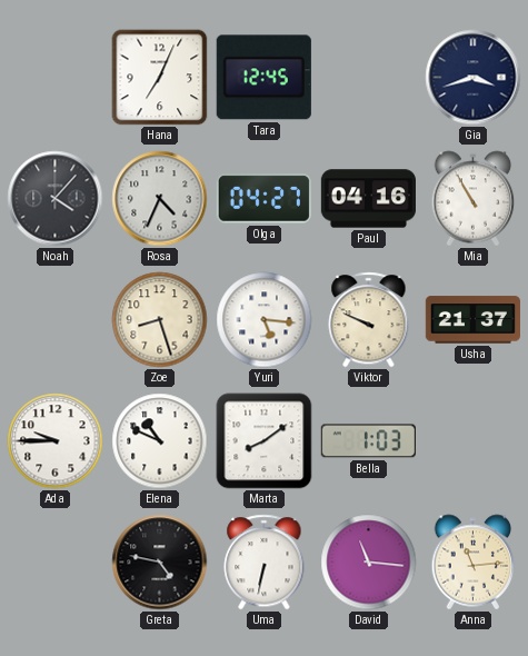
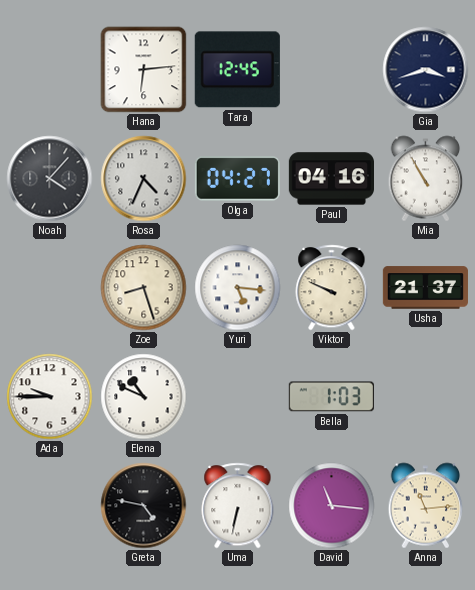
Hana: 7:04 -> 6:14 (144, 70)
Marta: 8:09 -> none (265, 441)
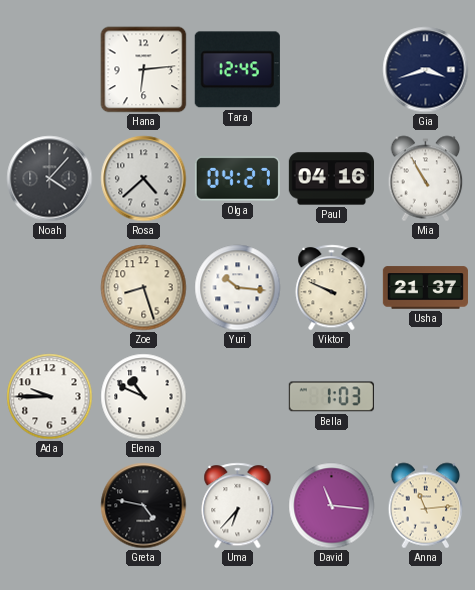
Rosa: 4:34 -> 4:38 (144, 179)
Yuri: 5:16 -> 10:16 (238, 288)
Uma: 6:32 -> 6:37 (238, 506)
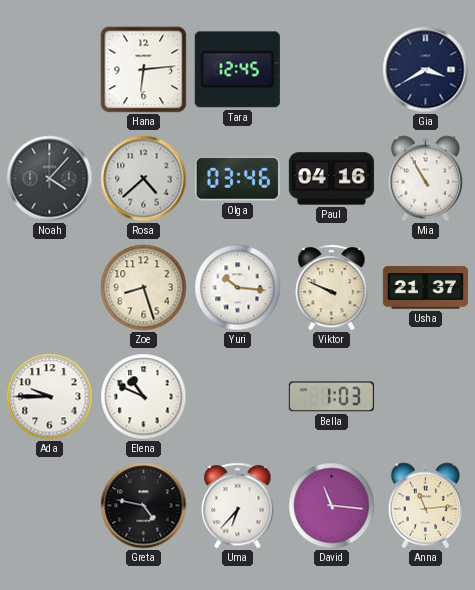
Gia: 3:42 -> 3:40 (426, 70)
Olga: 04:27 -> 03:46 (237, 179)
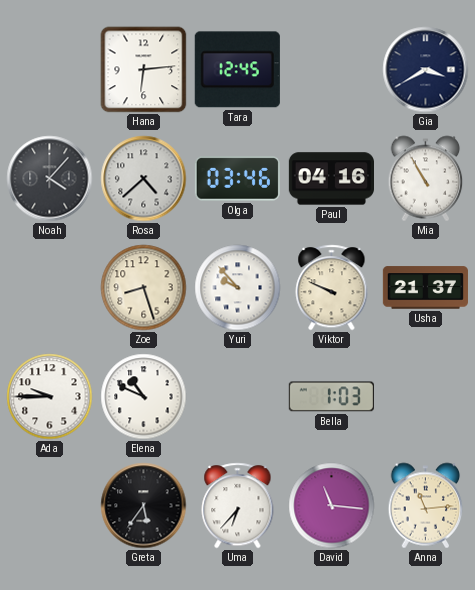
Yuri: 10:16 -> 9:53 (238, 288)
Greta: 4:47 -> 5:36 (144, 506)
